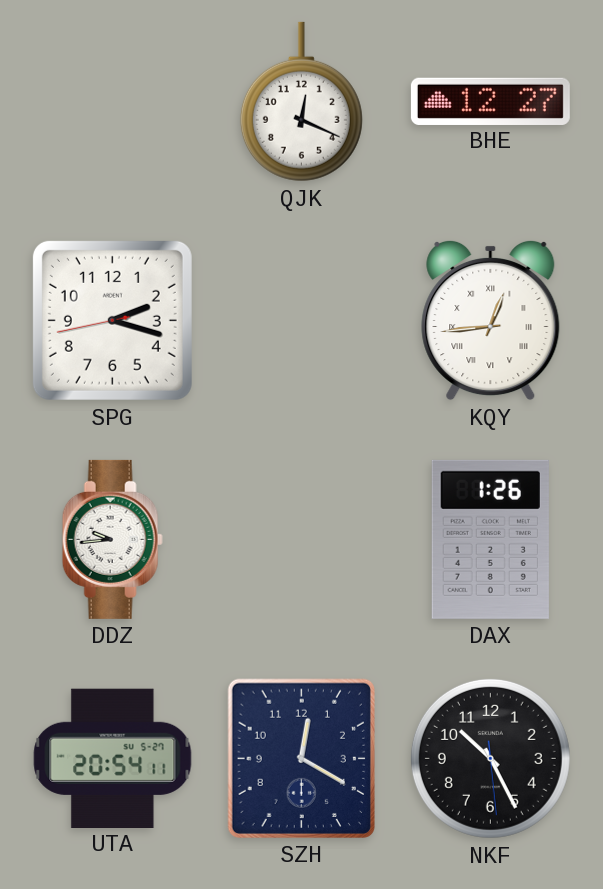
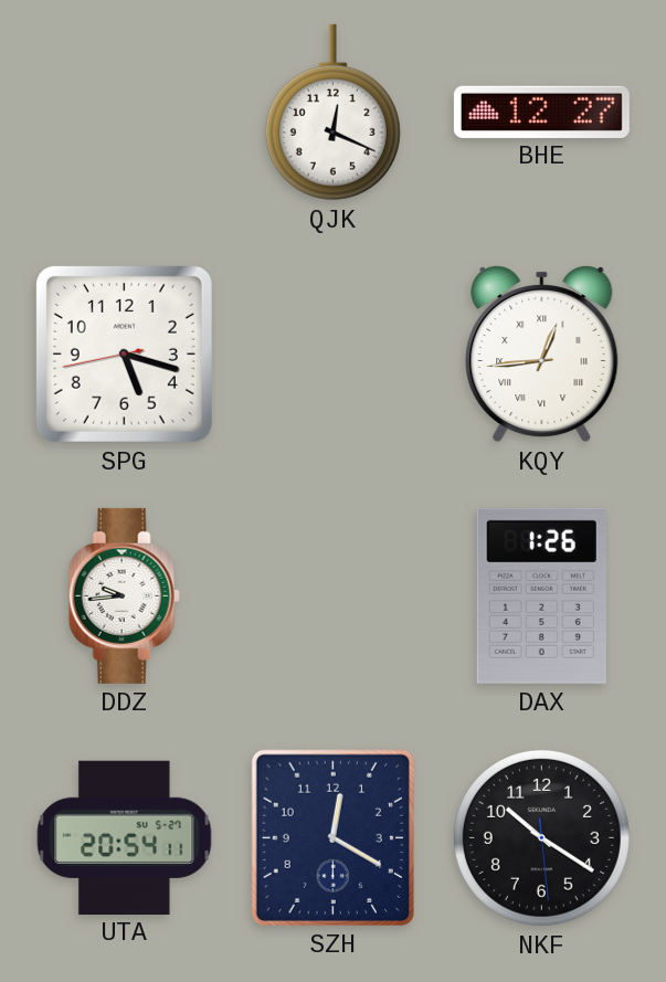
SPG: 2:17 -> 5:17 (124, 353)
NKF: 10:25 -> 10:20 (541, 837)
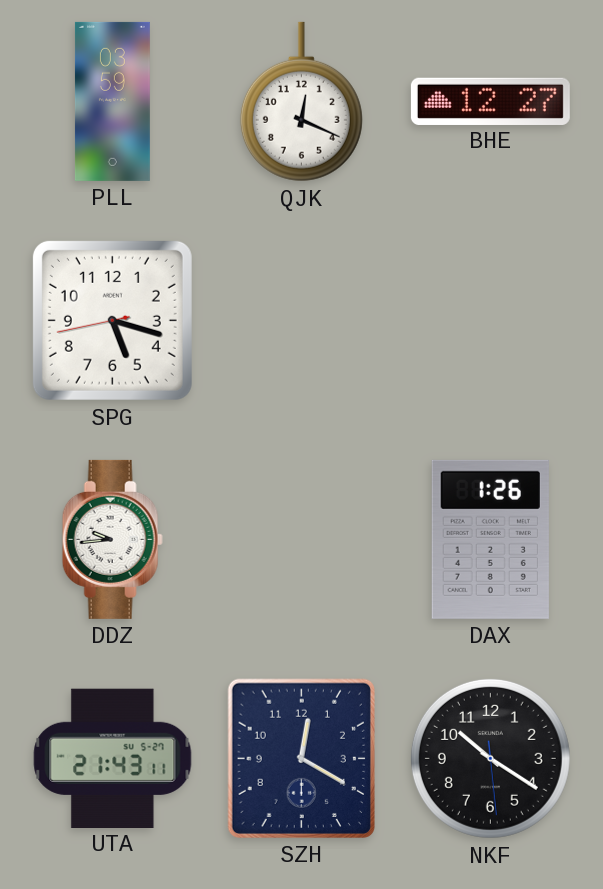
PLL: none -> 03:59 (112, 101)
KQY: 12:44 -> none (542, 353)
UTA: 20:54 -> 21:43 (113, 758)
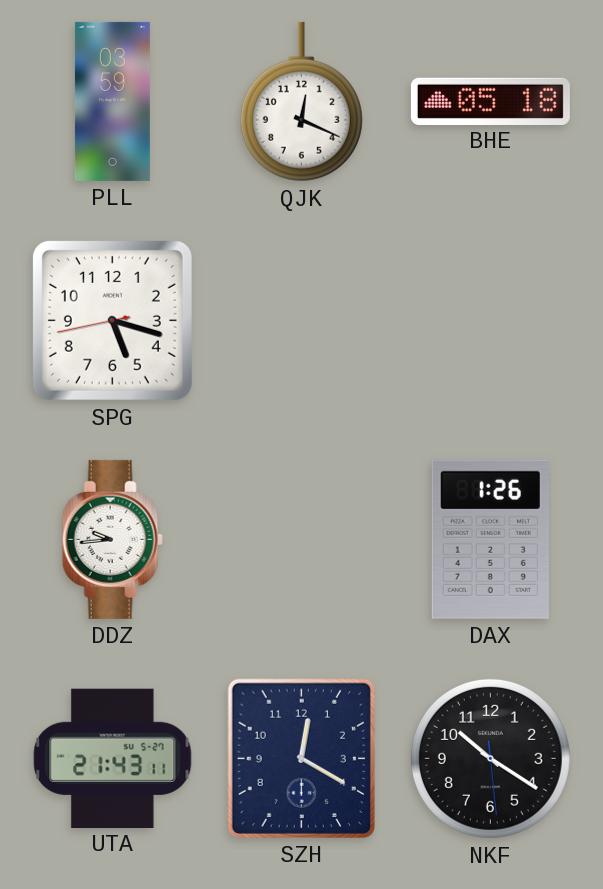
BHE: 12:27 -> 05:18 (490, 101)
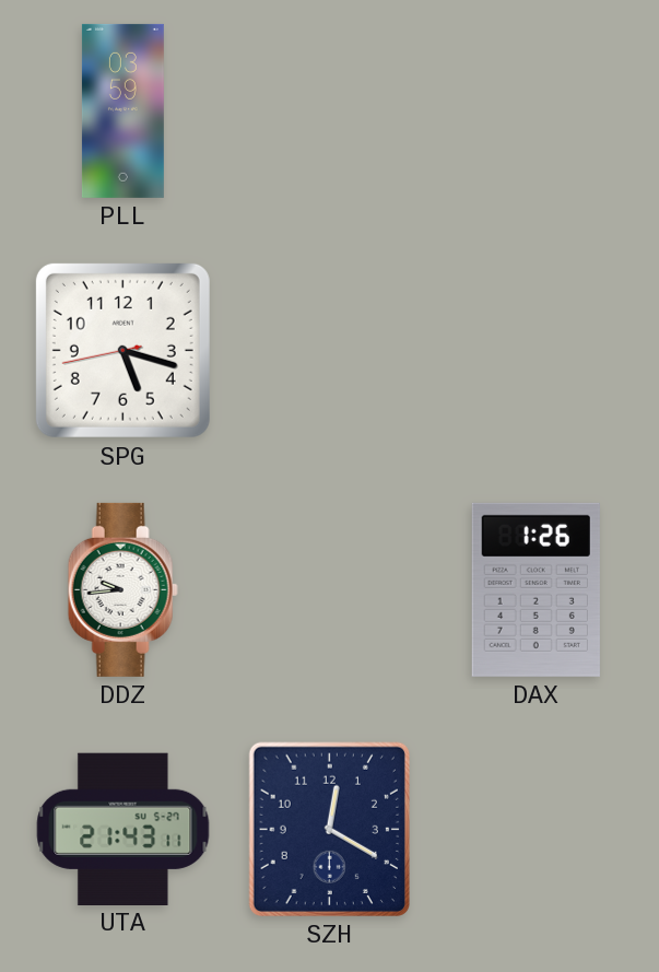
QJK: 12:19 -> none (301, 102)
BHE: 05:18 -> none (490, 101)
NKF: 10:20 -> none (490, 758)
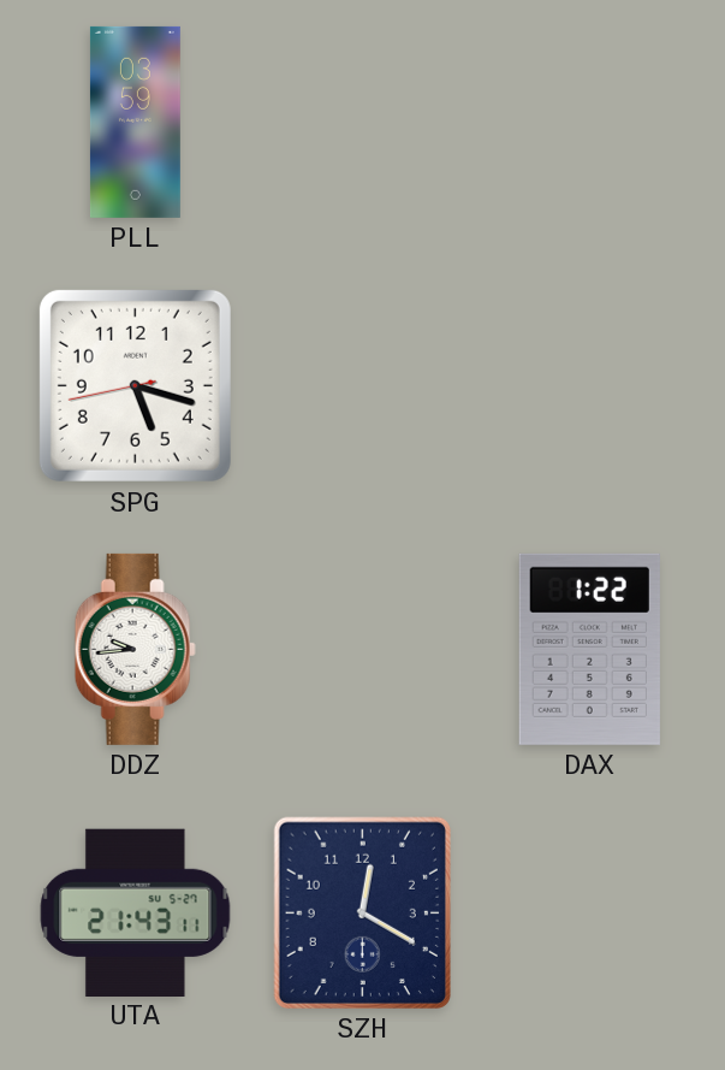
DAX: 1:26 -> 1:22 (589, 649)
